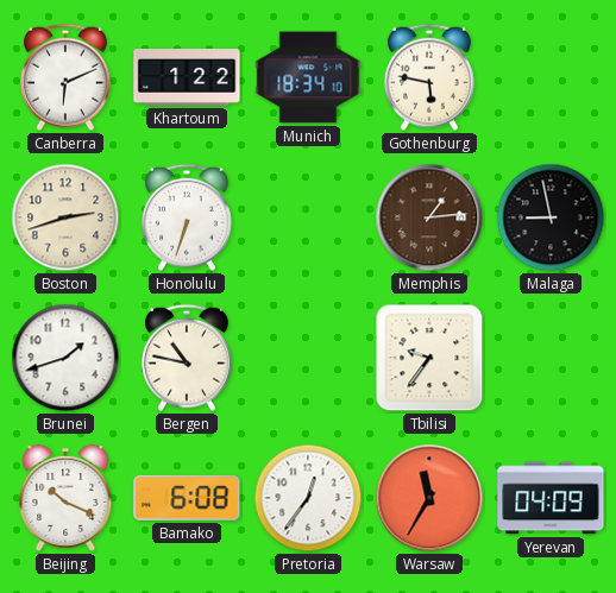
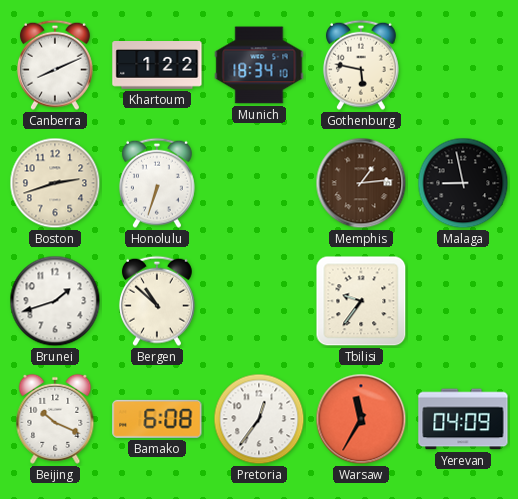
Canberra: 6:11 -> 8:11 (55, 65)
Bergen: 10:47 -> 10:52 (157, 301)
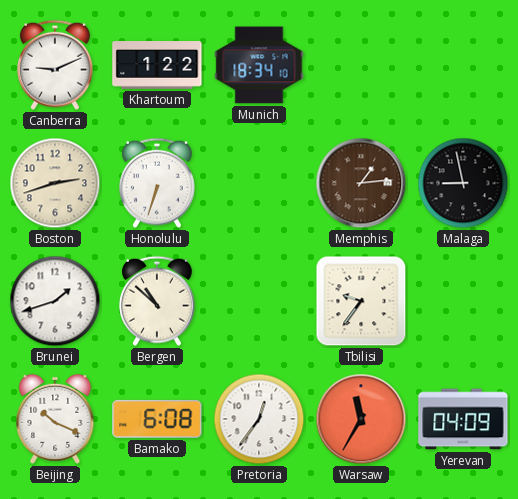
Canberra: 8:11 -> 9:11 (55, 65)
Gothenburg: 5:47 -> none (361, 65)
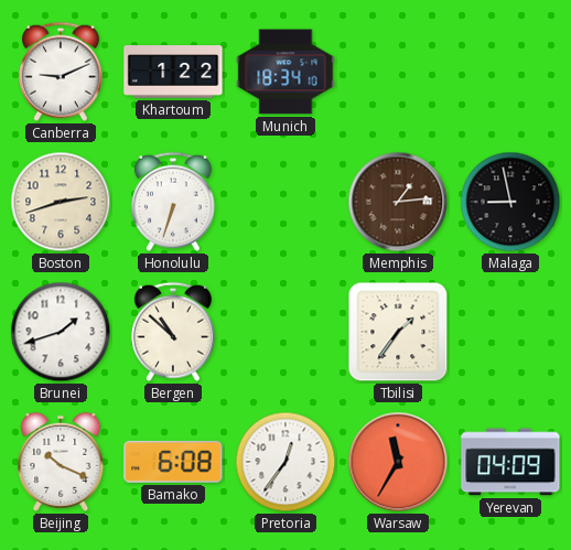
Tbilisi: 9:36 -> 1:36 (398, 332)
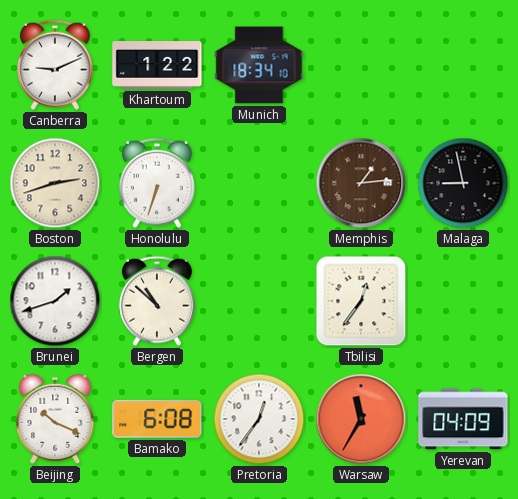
Tbilisi: 1:36 -> 12:36 (361, 301)
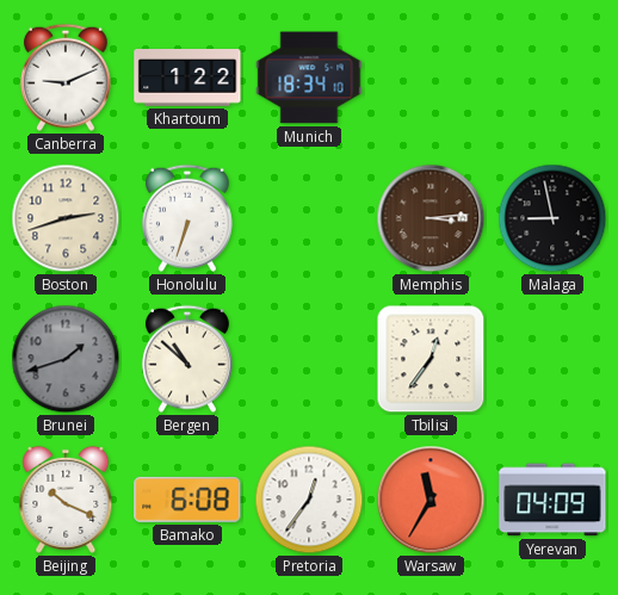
Memphis: 1:14 -> 3:14 (431, 218)
Brunei dial: white -> grey (66, 359)
